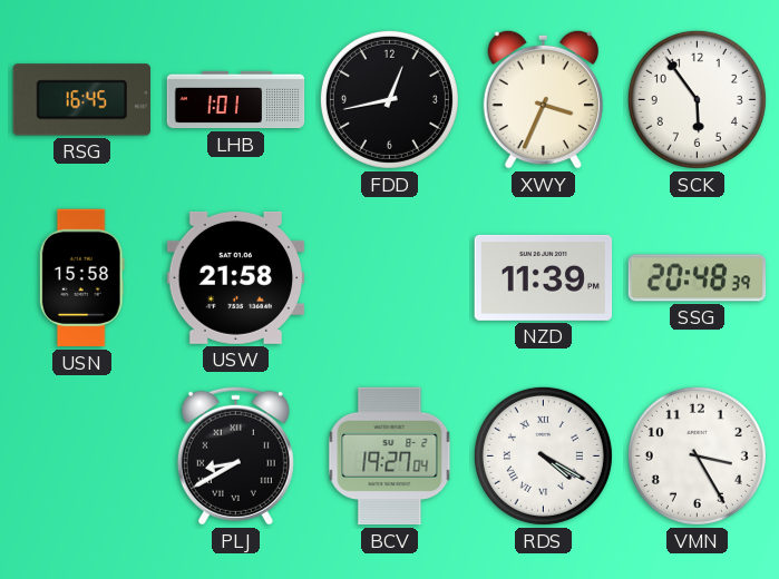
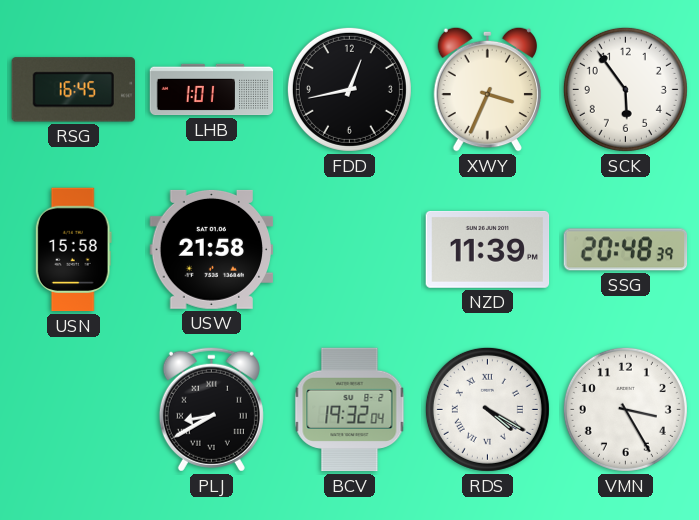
BCV: 19:27 -> 19:32 (350, 410)
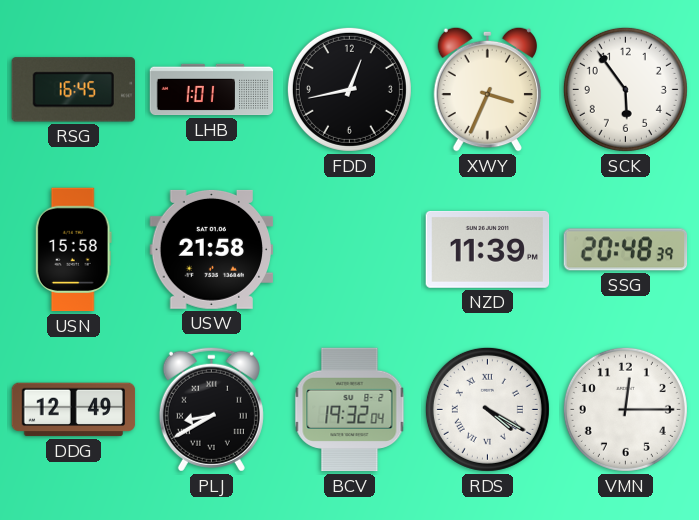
DDG: none -> 12:49 (74, 410)
VMN: 3:25 -> 12:15 (625, 409)
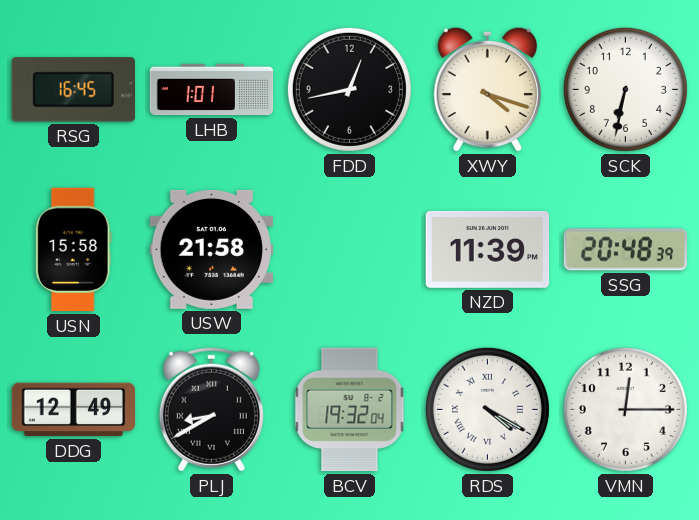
XWY: 3:34 -> 4:18 (487, 89)
SCK: 5:54 -> 6:32 (625, 89)
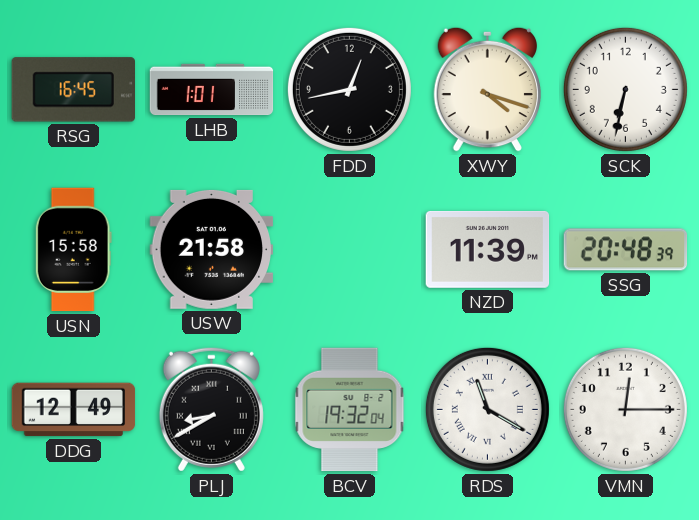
RDS: 4:20 -> 11:20 (487, 409)
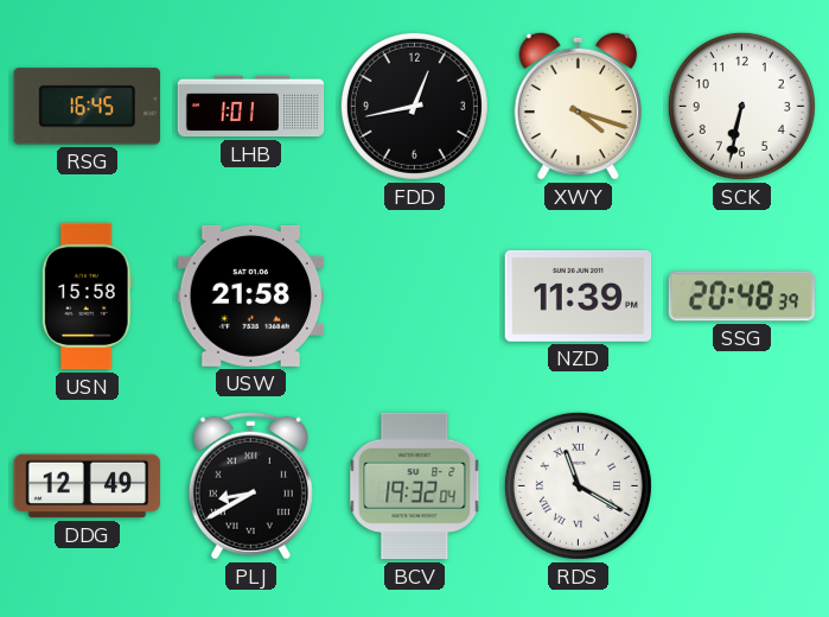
VMN: 12:15 -> none (625, 409)
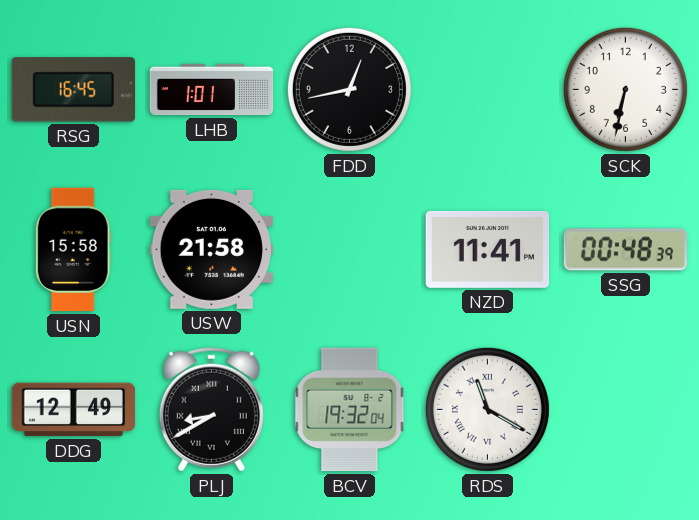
XWY: 4:18 -> none (578, 106)
NZD: 11:39 -> 11:41 (488, 249)
SSG: 20:48 -> 00:48 (626, 250)
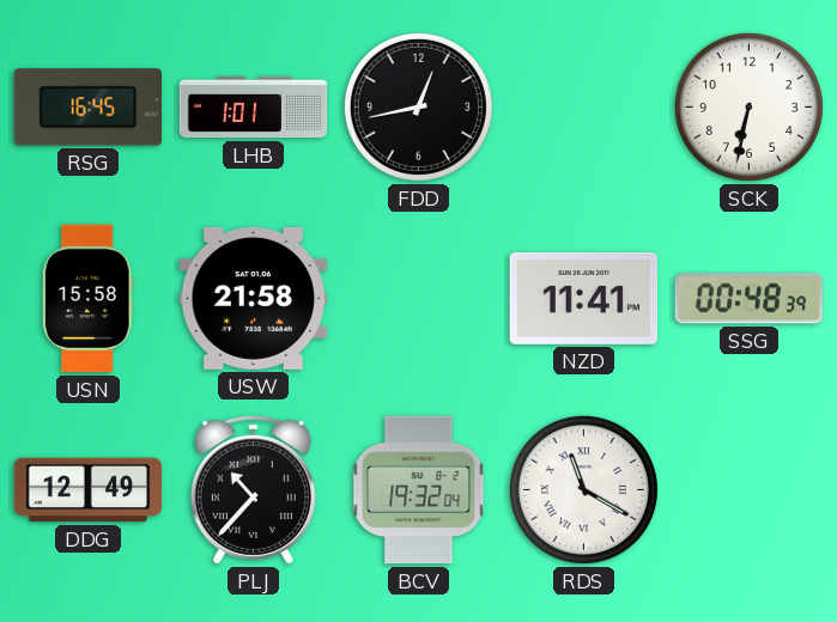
PLJ: 8:40 -> 10:37 (253, 489)
